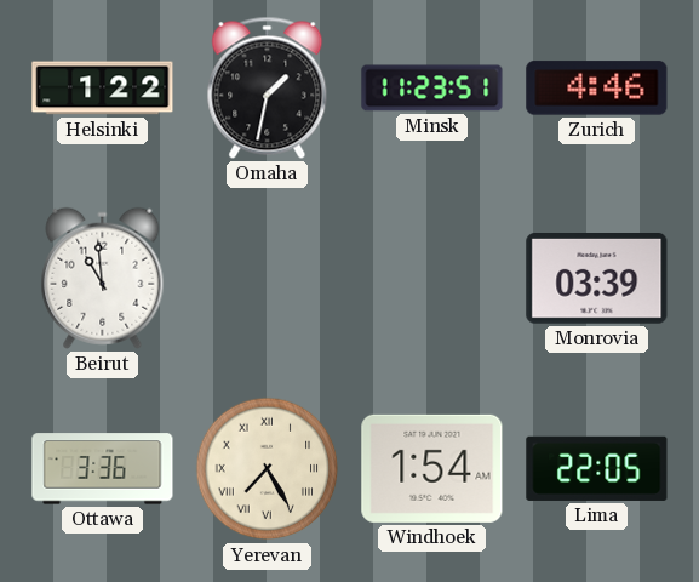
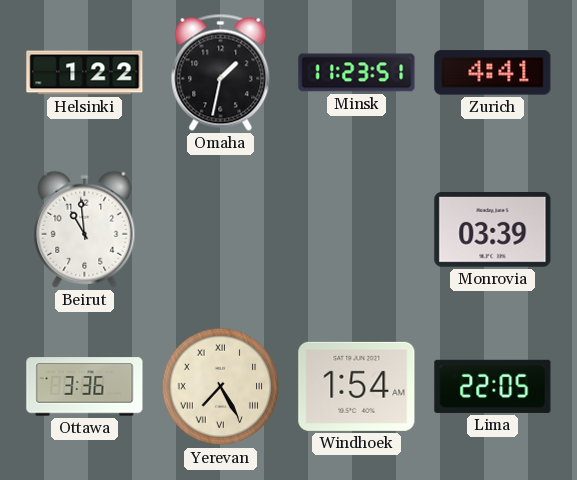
Zurich: 4:46 -> 4:41 (493, 73)
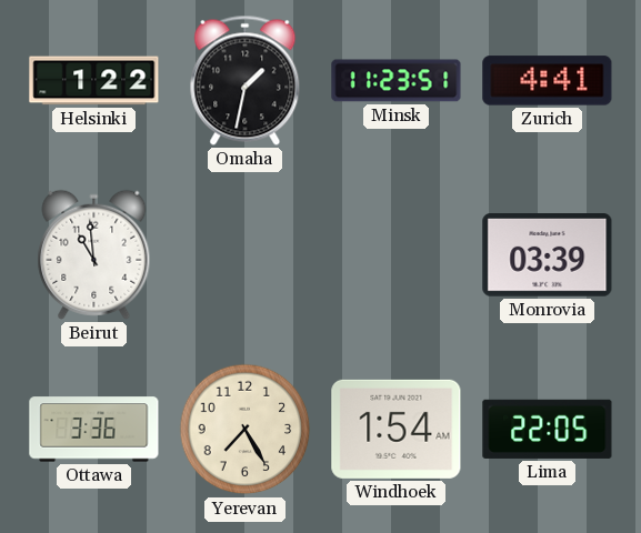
Yerevan numerals: Roman -> Arabic (246, 430)
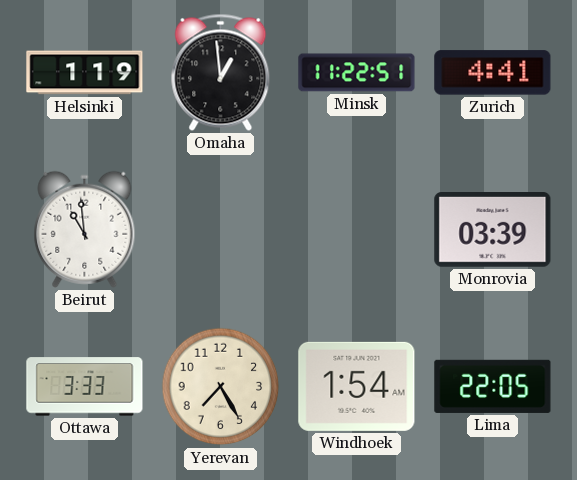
Helsinki: 1:22 -> 1:19 (85, 73)
Omaha: 1:32 -> 12:59 (221, 72)
Minsk: 11:23 -> 11:22 (357, 73)
Ottawa: 3:36 -> 3:33 (85, 387)
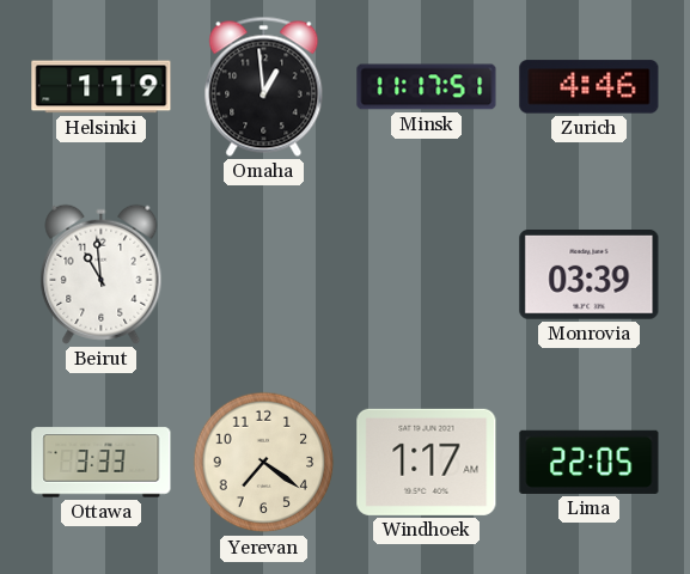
Minsk: 11:22 -> 11:17 (427, 87)
Zurich: 4:41 -> 4:46 (590, 87)
Yerevan: 7:25 -> 7:21 (264, 463)
Windhoek: 1:54 -> 1:17 (427, 462)
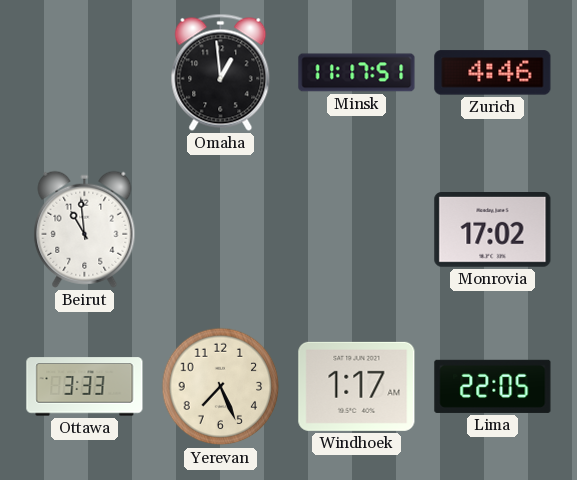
Helsinki: 1:19 -> none (102, 87)
Monrovia: 03:39 -> 17:02 (493, 230)
Yerevan: 7:21 -> 7:26 (221, 387)
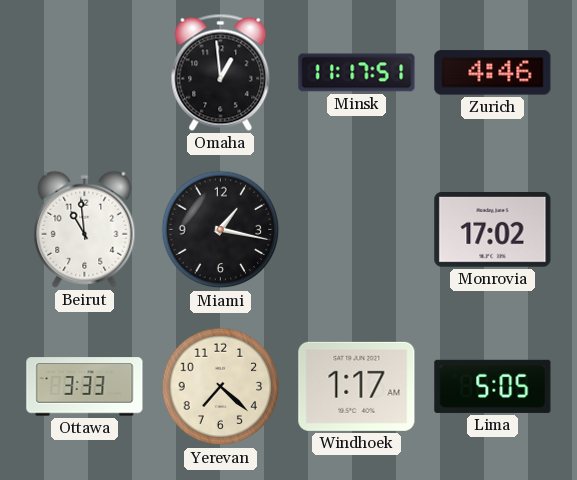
Miami: none -> 1:17 (221, 230)
Yerevan: 7:26 -> 7:22 (221, 387)
Lima: 22:05 -> 5:05 (493, 386)
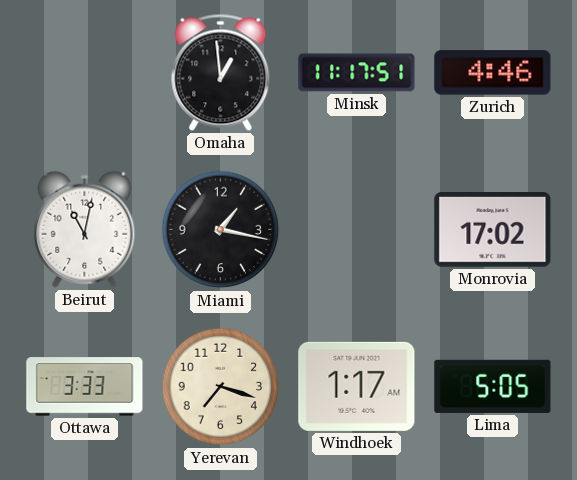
Beirut: 10:59 -> 11:02 (85, 229)
Yerevan: 7:22 -> 7:18 (221, 387)
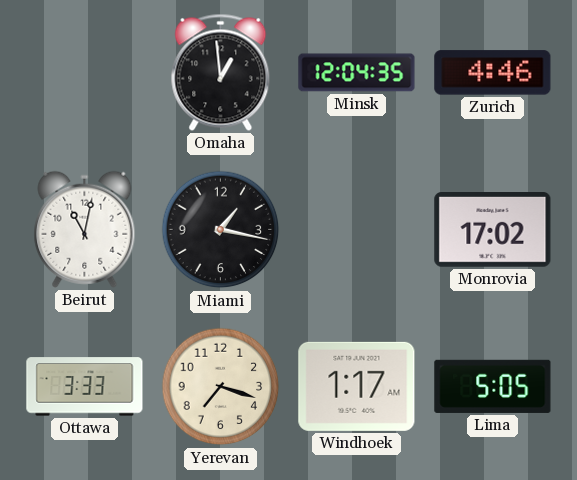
Minsk: 11:17 -> 12:04 (357, 73)
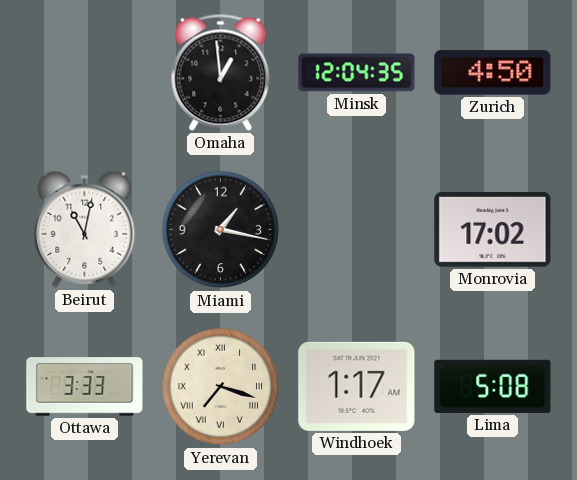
Zurich: 4:46 -> 4:50 (493, 73)
Yerevan numerals: Arabic -> Roman (221, 387)
Lima: 5:05 -> 5:08 (493, 386)
